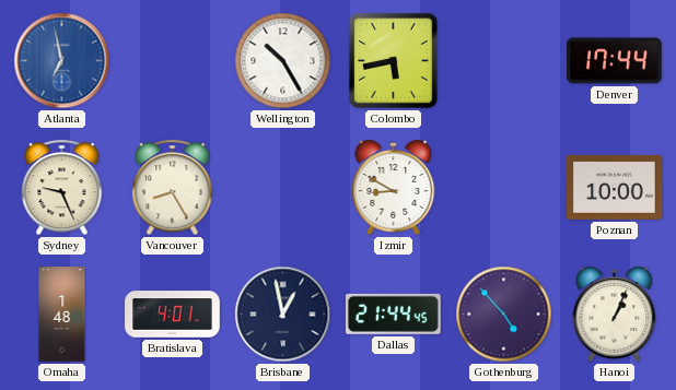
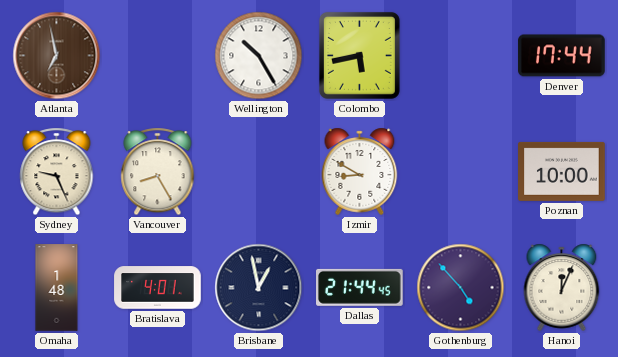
Atlanta dial: blue -> brown (57, 56)
Hanoi: 1:04 -> 12:04 (562, 287)
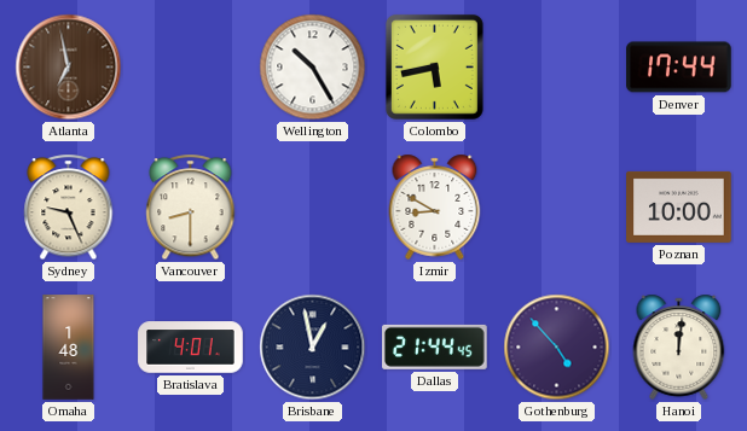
Vancouver: 8:25 -> 8:30 (191, 208)
Hanoi: 12:04 -> 12:01 (679, 346)
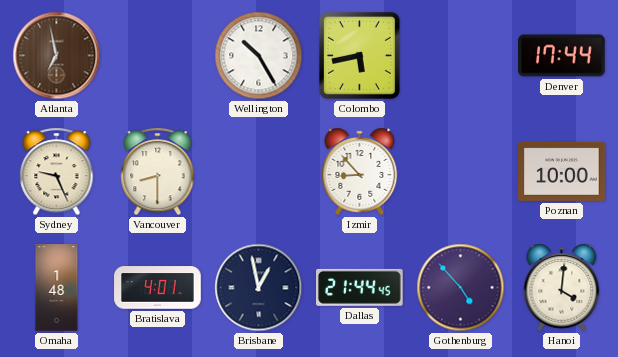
Izmir: 8:50 -> 8:53 (360, 171)
Hanoi: 12:01 -> 4:01 (562, 287)
